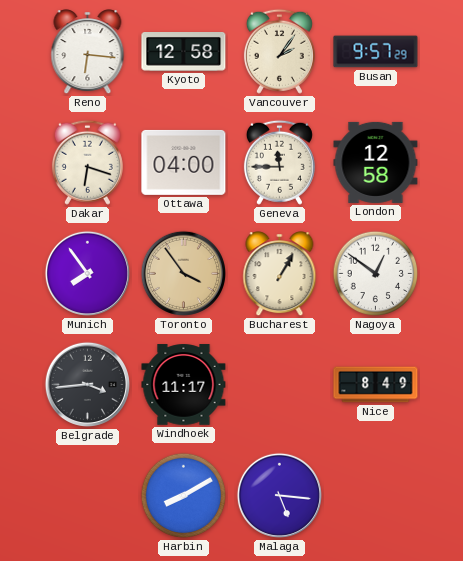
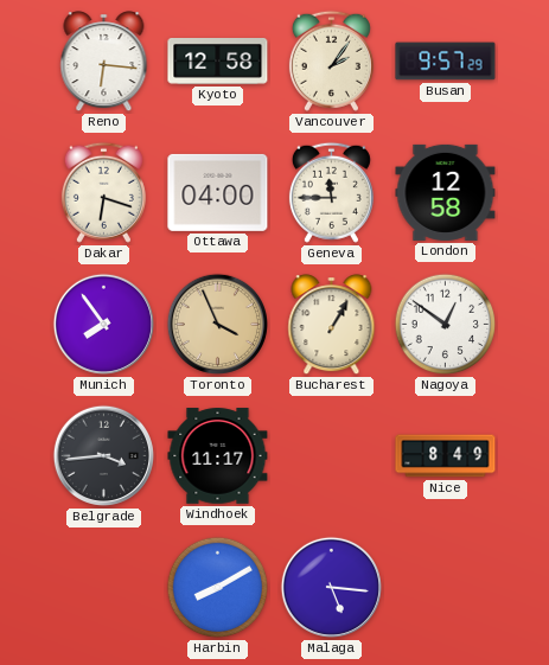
Toronto: 3:54 -> 3:56 (217, 324)
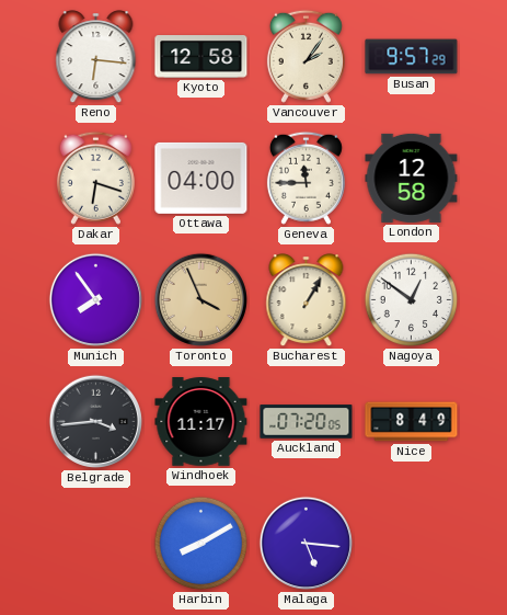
Auckland: none -> 07:20 (307, 422)
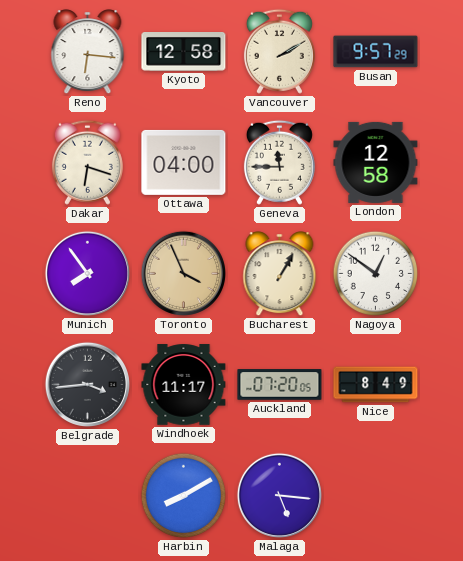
Vancouver: 2:06 -> 2:10 (279, 51)
